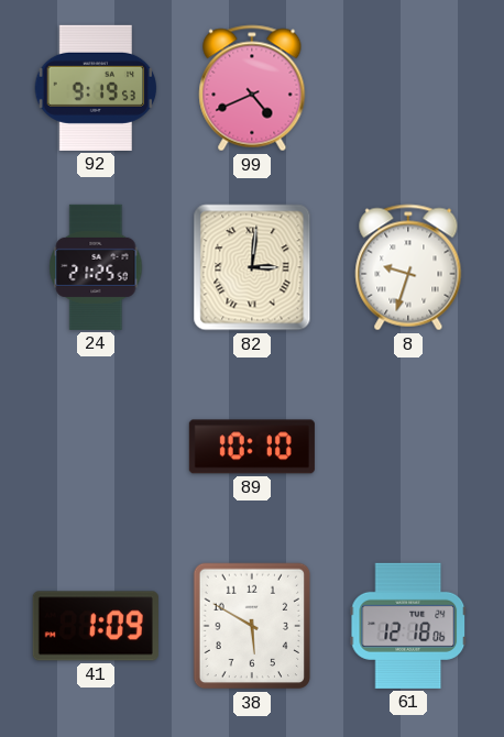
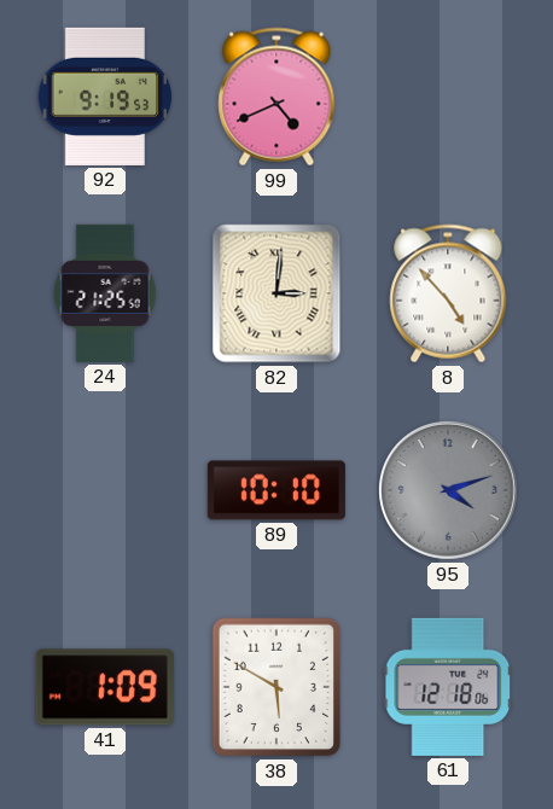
8: 9:33 -> 4:53 (448, 293)
95: none -> 4:12 (449, 491)
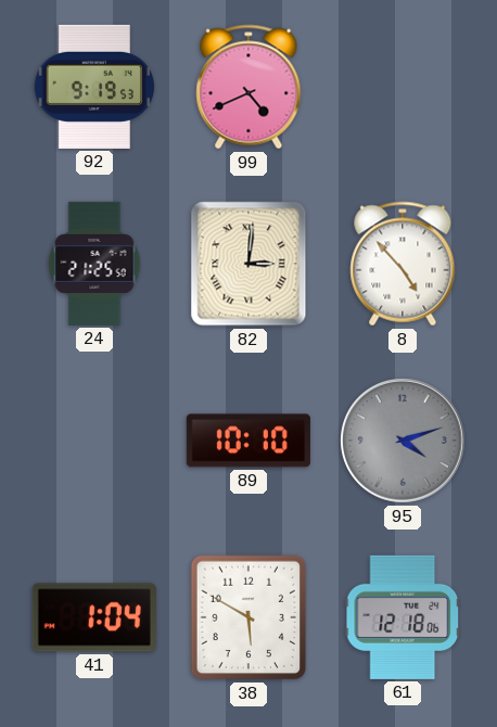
41: 1:09 -> 1:04 (94, 617)
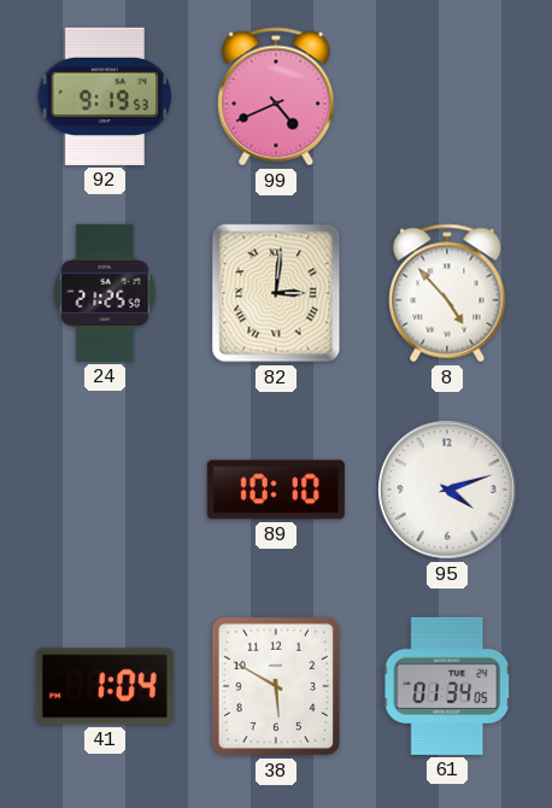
95 dial: grey -> white (448, 491)
61: 12:18 -> 01:34 (447, 686)
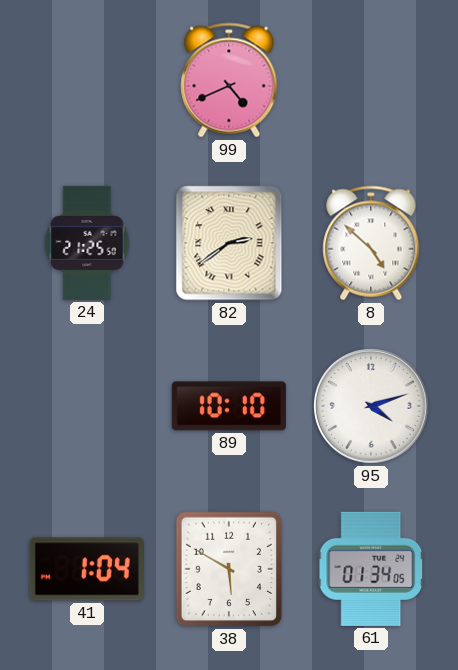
92: 9:19 -> none (105, 96)
82: 3:01 -> 2:39 (229, 243)
8: 4:53 -> 4:52 (371, 243)
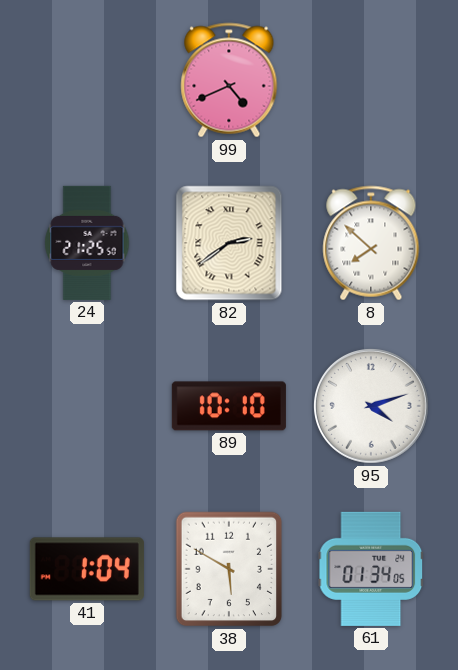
8: 4:52 -> 7:52 (371, 243)
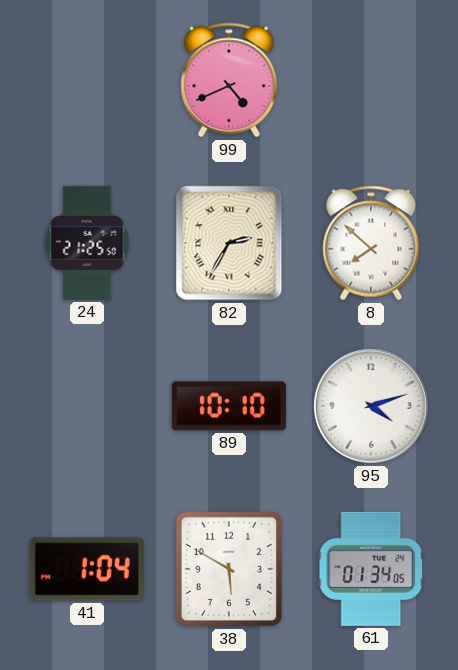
82: 2:39 -> 2:35 (229, 243)
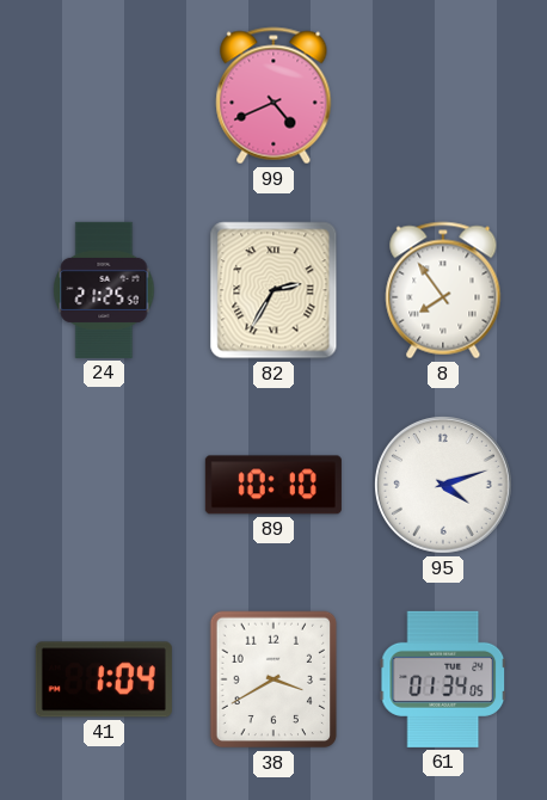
8: 7:52 -> 7:54 (443, 290)
38: 5:50 -> 3:40 (273, 679)
